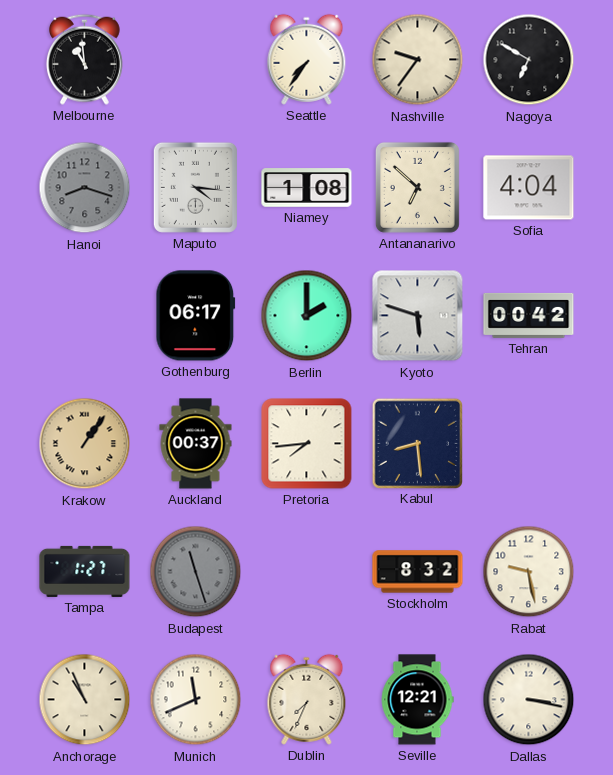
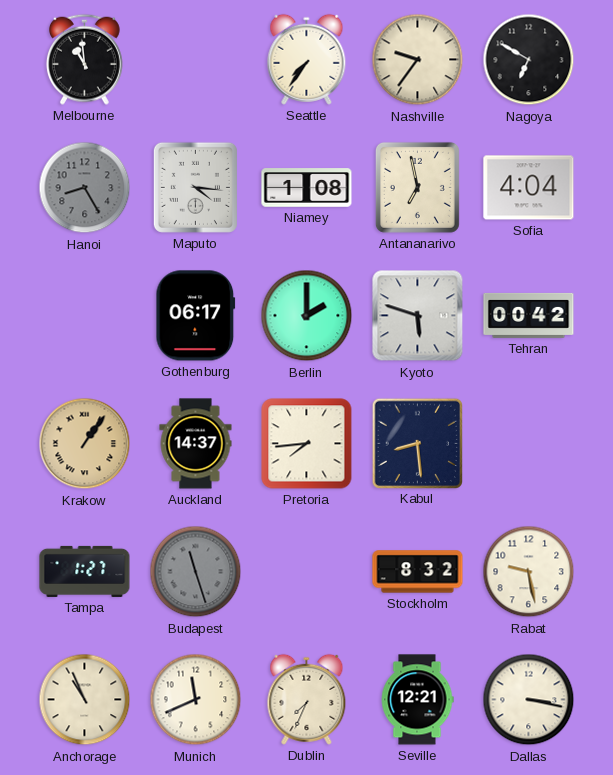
Hanoi: 8:18 -> 8:25 (85, 188)
Antananarivo: 6:52 -> 6:58 (417, 187)
Auckland: 00:37 -> 14:37 (196, 444)
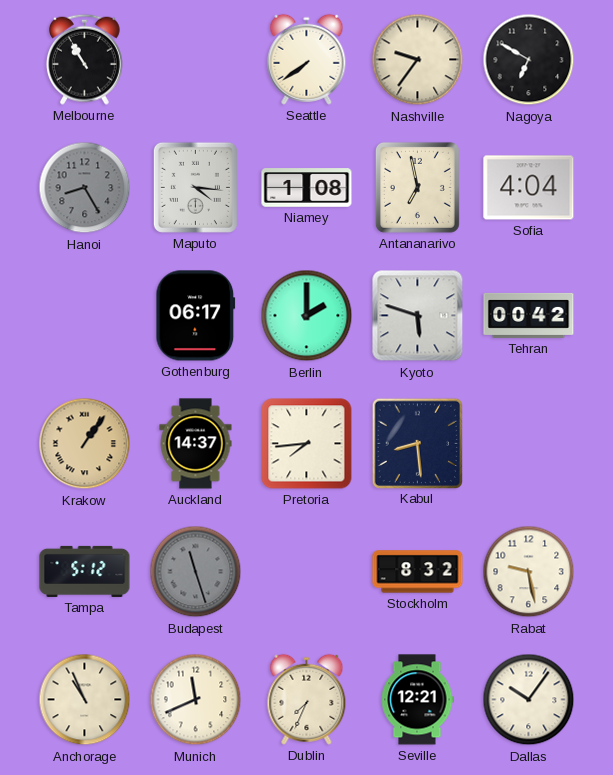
Melbourne: 10:59 -> 10:55 (84, 59)
Seattle: 7:36 -> 7:39 (307, 59)
Tampa: 1:27 -> 5:12 (85, 571)
Dallas: 3:17 -> 10:06 (529, 700)
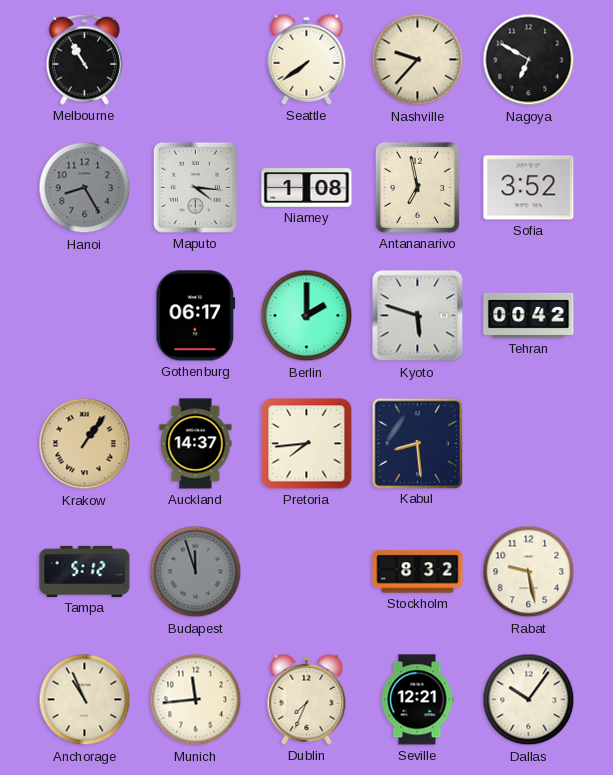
Nashville: 9:36 -> 9:37 (418, 60)
Sofia: 4:04 -> 3:52 (529, 188)
Budapest: 11:27 -> 11:57 (196, 572)
Munich: 11:41 -> 11:44 (196, 700)
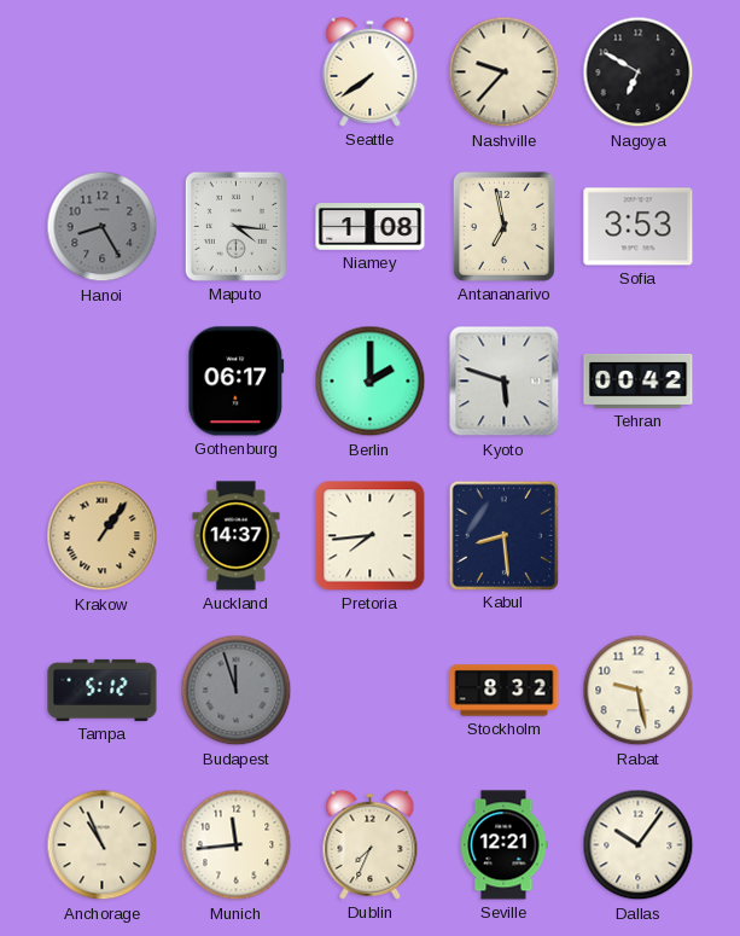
Melbourne: 10:55 -> none (84, 59)
Sofia: 3:52 -> 3:53 (639, 227)
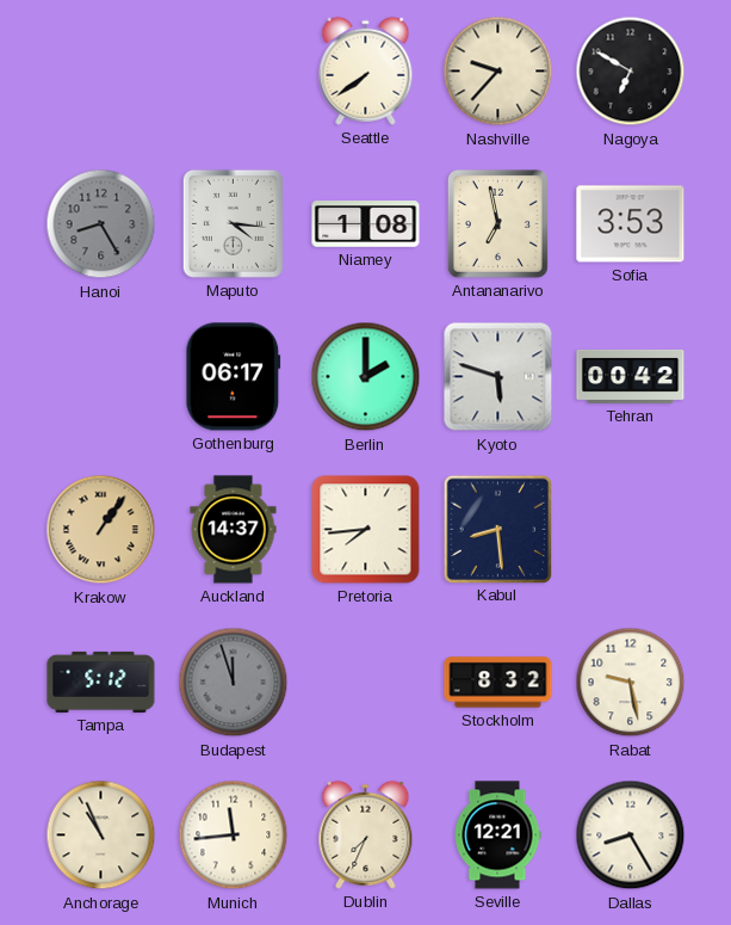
Dallas: 10:06 -> 8:25 (631, 835)
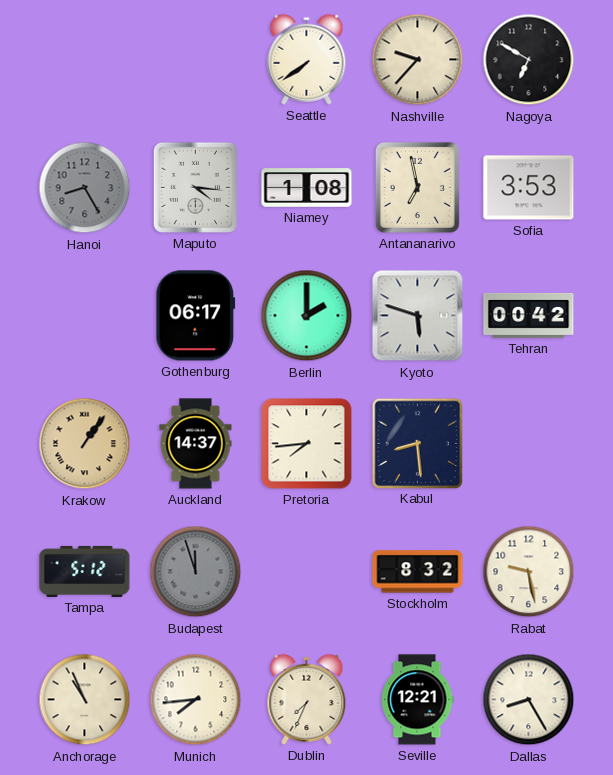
Munich: 11:44 -> 7:44 (196, 700)
